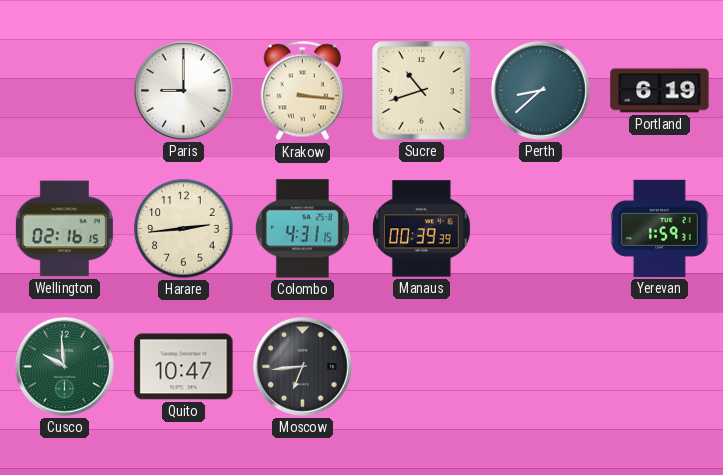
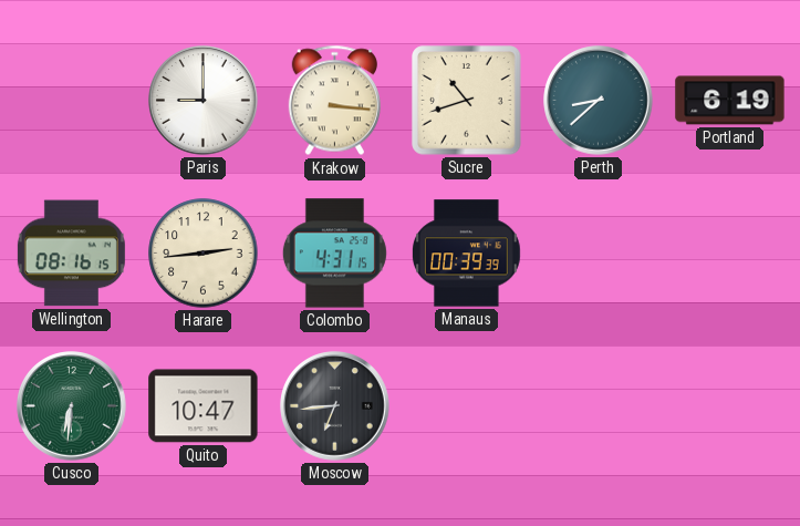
Wellington: 02:16 -> 08:16 (71, 254)
Yerevan: 1:59 -> none (660, 228)
Cusco: 9:59 -> 6:31 (72, 406)
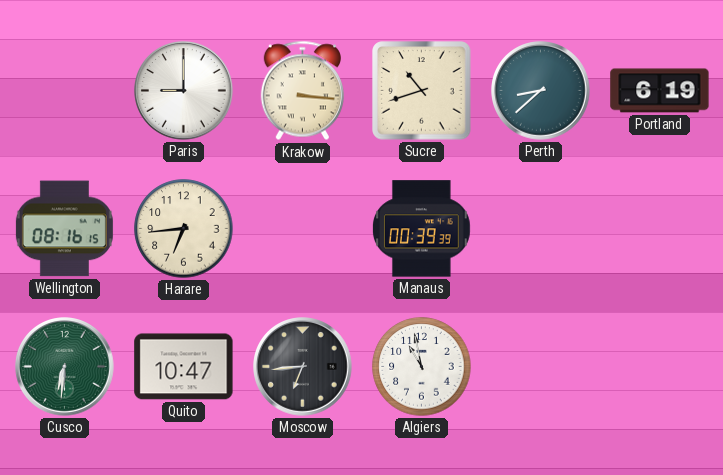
Harare: 2:44 -> 6:44 (184, 229)
Colombo: 4:31 -> none (334, 254)
Algiers: none -> 10:58 (422, 367)
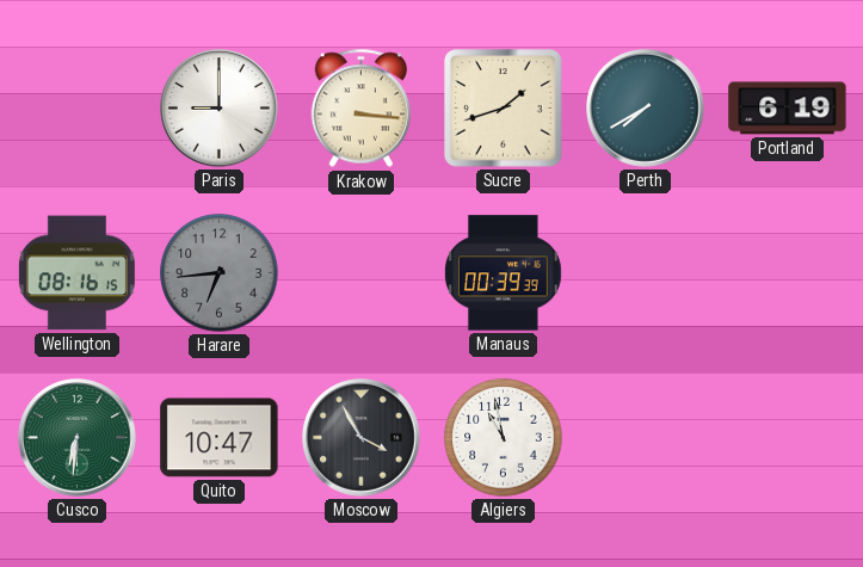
Sucre: 10:42 -> 1:42 (504, 109)
Perth: 8:38 -> 7:40 (646, 109)
Harare dial: cream -> grey (220, 273)
Moscow: 6:44 -> 3:55 (362, 438)
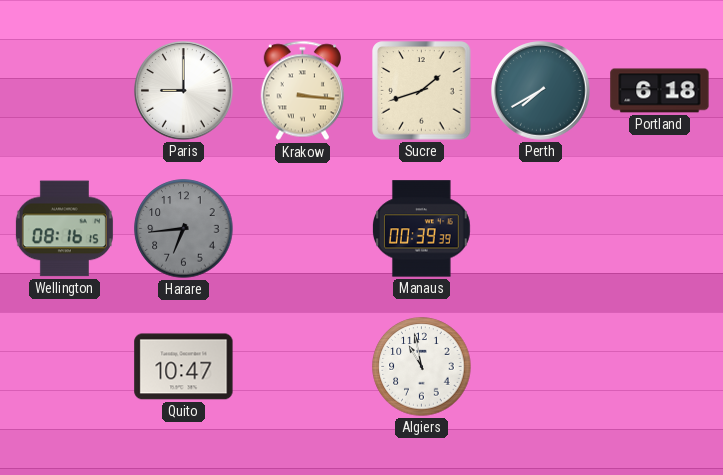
Portland: 6:19 -> 6:18 (660, 91)
Cusco: 6:31 -> none (78, 438)
Moscow: 3:55 -> none (362, 438)
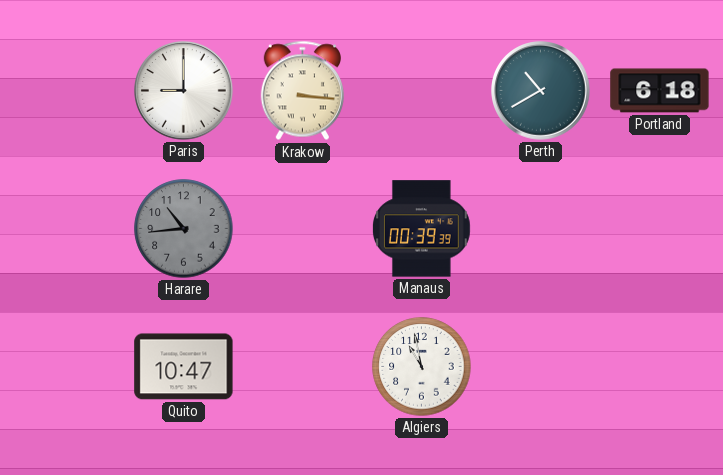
Sucre: 1:42 -> none (422, 91)
Perth: 7:40 -> 10:40 (541, 91)
Wellington: 08:16 -> none (64, 229)
Harare: 6:44 -> 10:44 (184, 229)
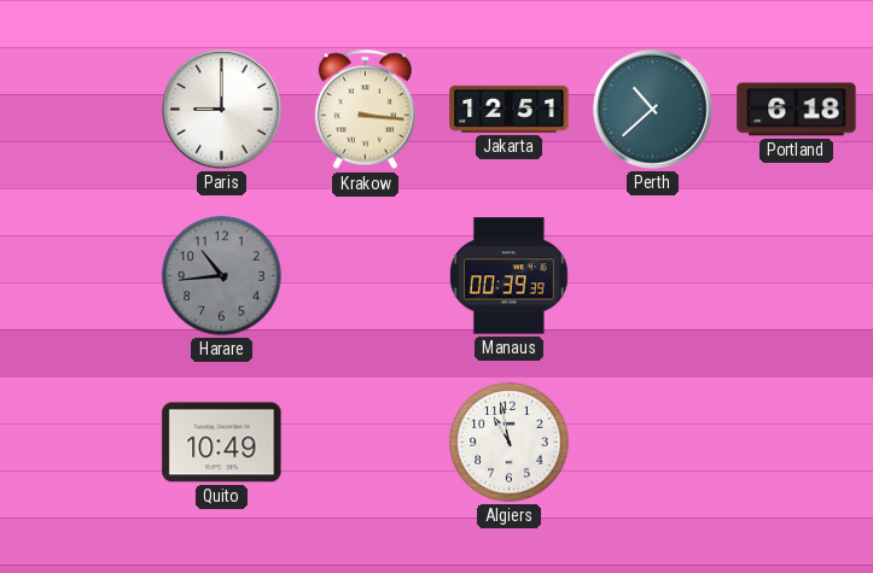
Jakarta: none -> 12:51 (510, 109)
Perth: 10:40 -> 10:38 (653, 110)
Quito: 10:47 -> 10:49 (222, 443)
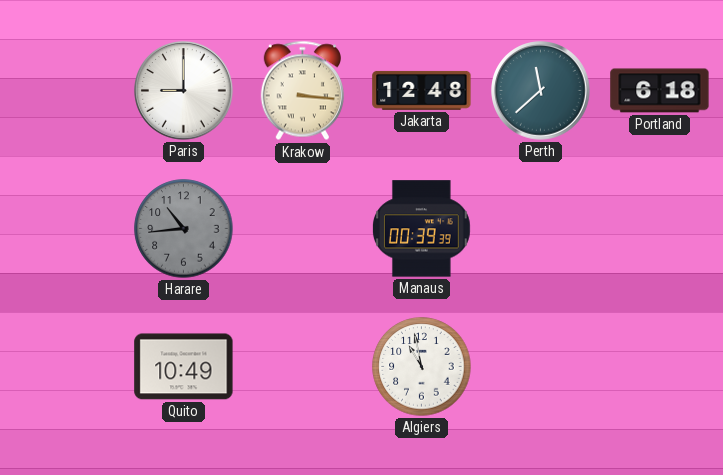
Jakarta: 12:51 -> 12:48 (422, 90)
Perth: 10:38 -> 11:38 (541, 91)
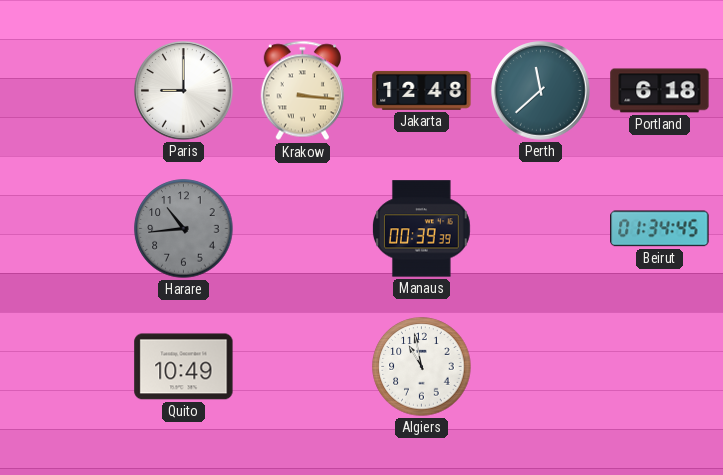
Beirut: none -> 01:34 (660, 229)
